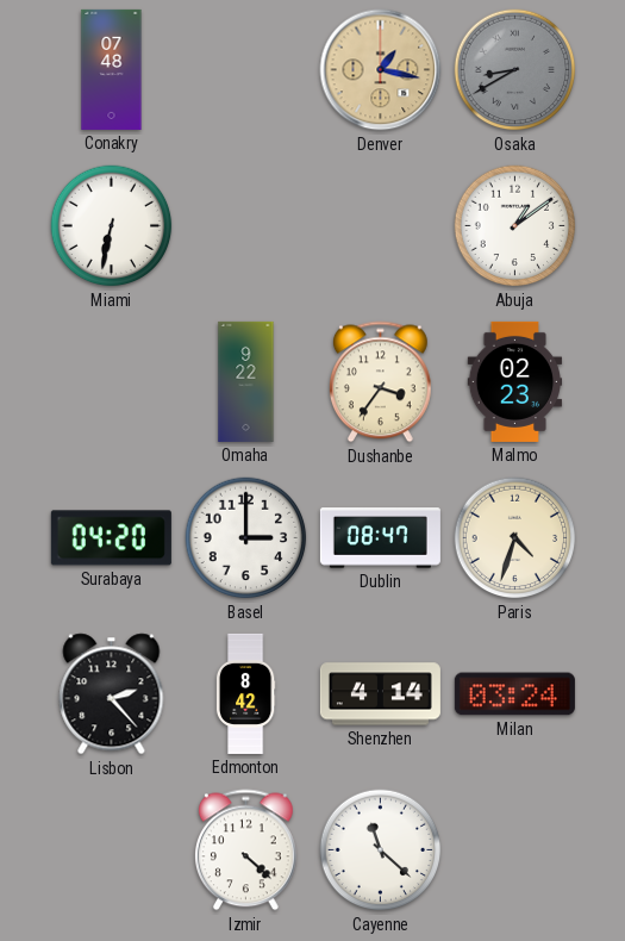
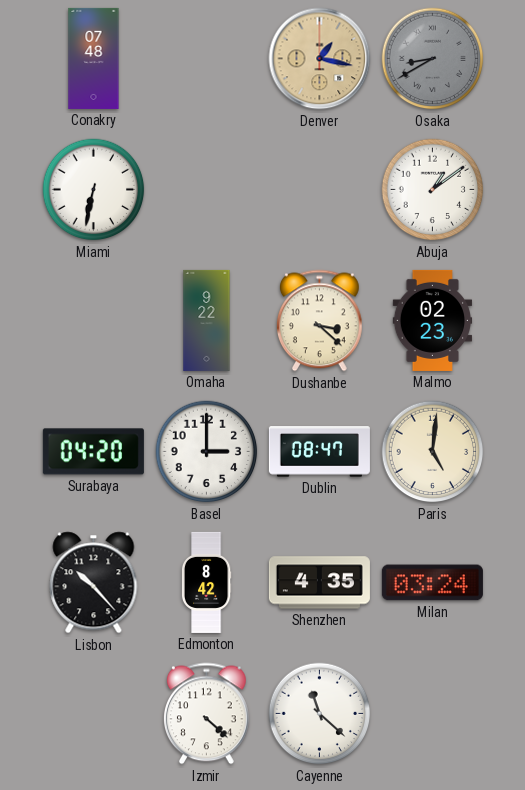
Dushanbe: 3:36 -> 3:22 (319, 321)
Paris: 4:33 -> 5:01 (433, 452)
Lisbon: 2:23 -> 10:23 (94, 583)
Shenzhen: 4:14 -> 4:35 (319, 583)
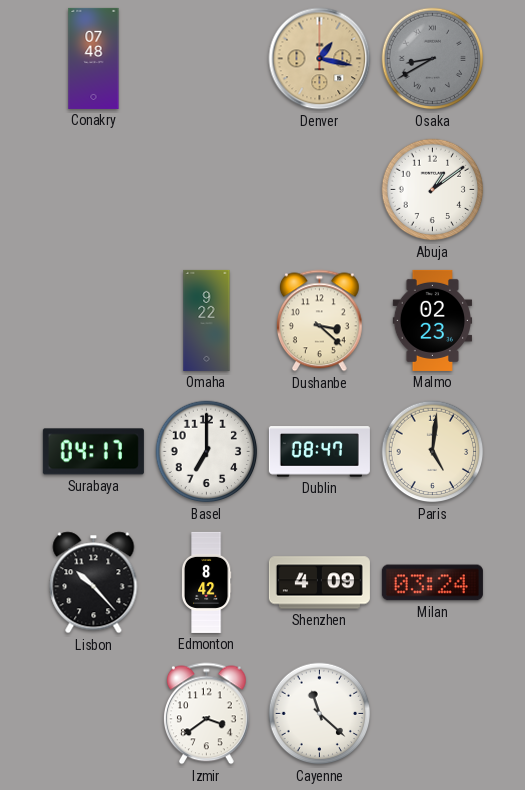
Miami: 6:32 -> none (94, 190)
Surabaya: 04:20 -> 04:17 (93, 452)
Basel: 3:00 -> 7:00 (207, 452)
Shenzhen: 4:35 -> 4:09 (319, 583)
Izmir: 4:22 -> 3:39 (206, 714)
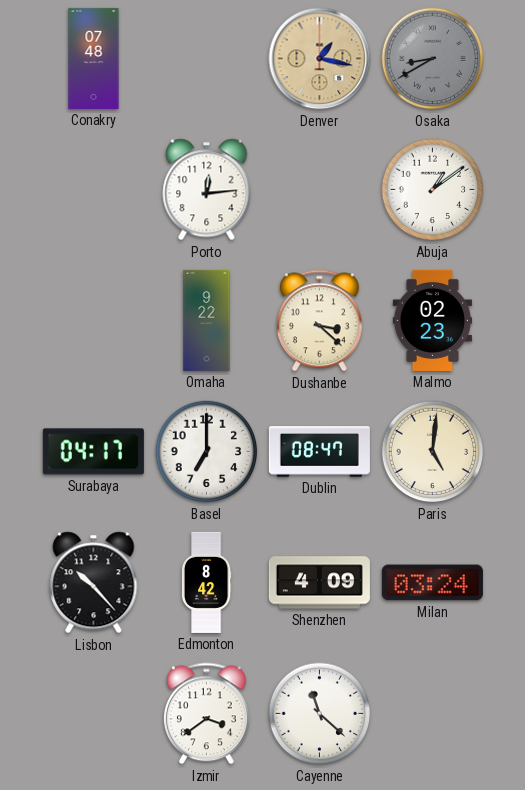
Porto: none -> 12:14 (207, 190)
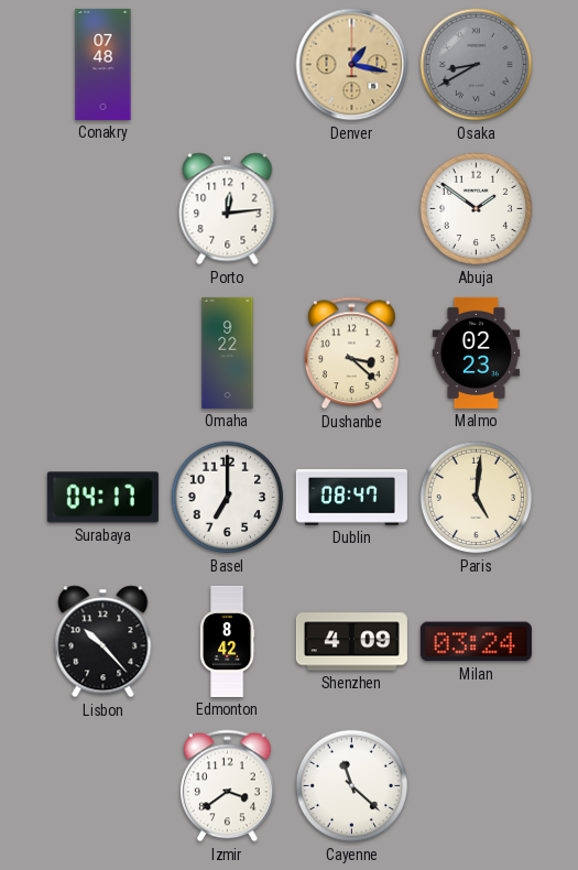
Abuja: 1:09 -> 1:51 (477, 209)
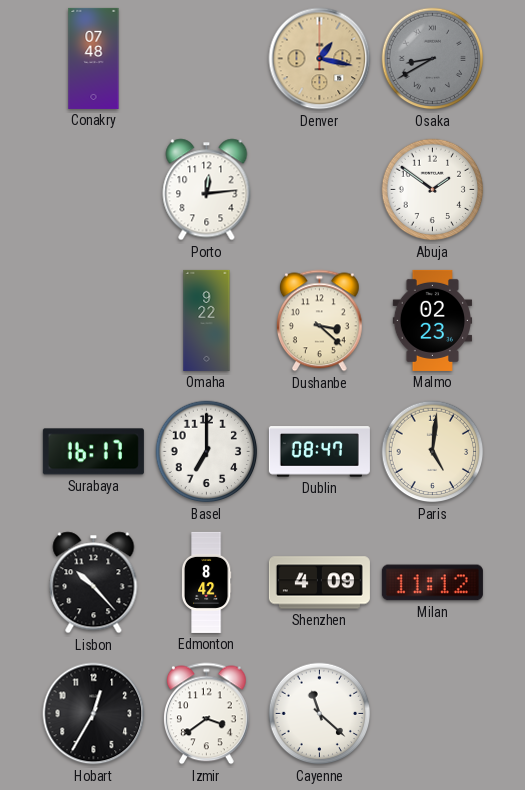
Surabaya: 04:17 -> 16:17 (93, 452)
Milan: 03:24 -> 11:12 (432, 583)
Hobart: none -> 12:35 (94, 714)
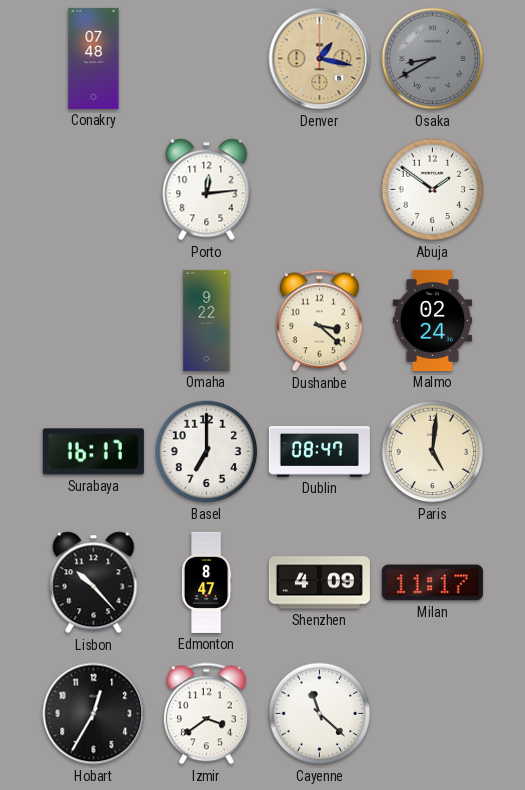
Malmo: 02:23 -> 02:24 (433, 320)
Edmonton: 8:42 -> 8:47 (206, 582)
Milan: 11:12 -> 11:17 (432, 583)
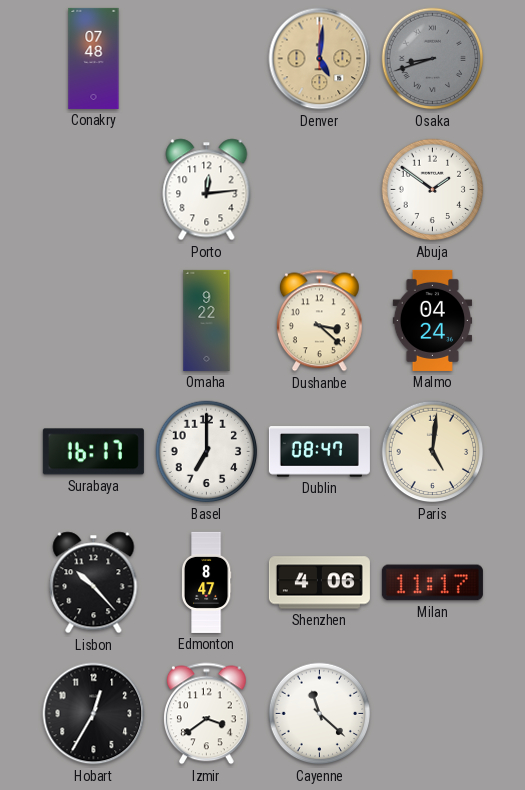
Denver: 1:17 -> 5:01 (320, 59)
Osaka: 8:40 -> 8:42 (433, 59)
Malmo: 02:24 -> 04:24 (433, 320)
Shenzhen: 4:09 -> 4:06 (319, 583)
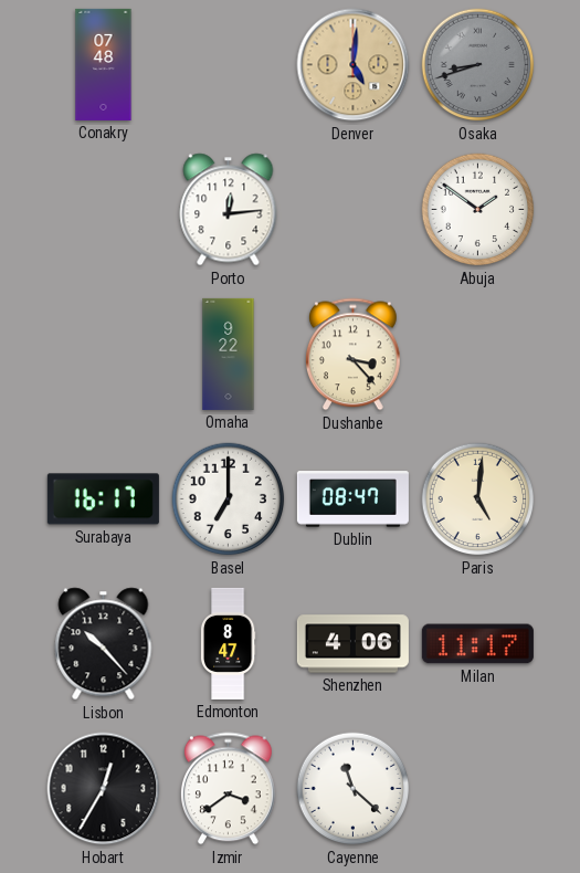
Dushanbe: 3:22 -> 3:23 (352, 355)
Malmo: 04:24 -> none (433, 320)
